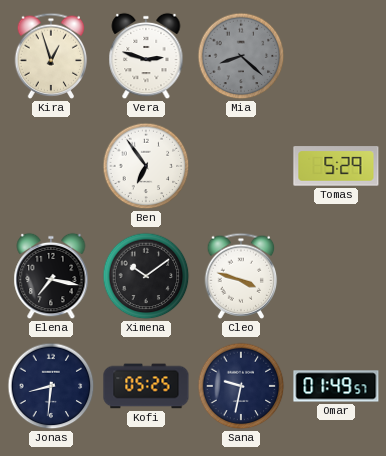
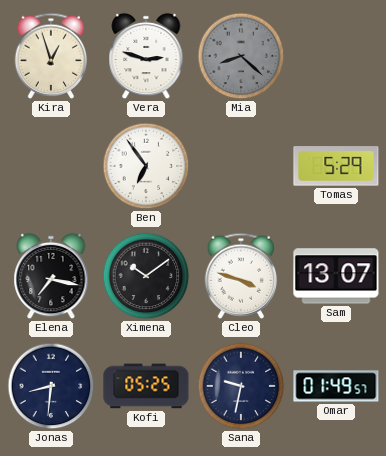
Sam: none -> 13:07 (336, 276)
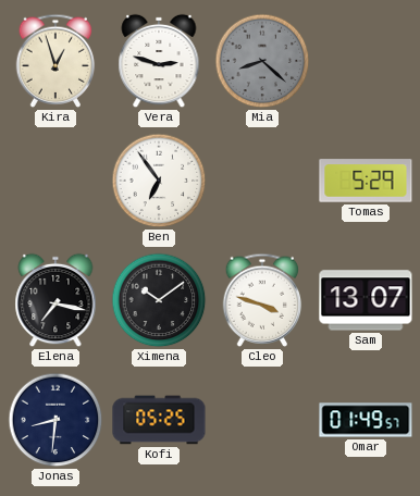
Sana: 9:32 -> none (241, 386)
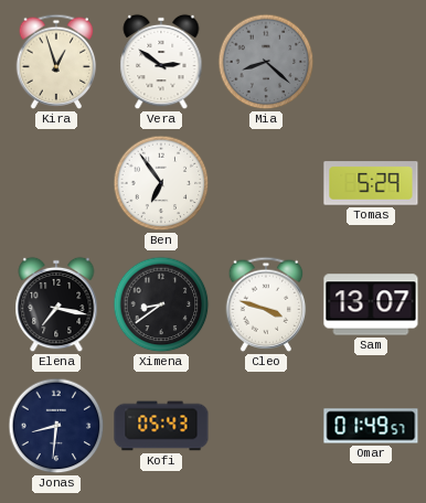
Vera: 2:48 -> 2:51 (161, 62)
Ximena: 10:09 -> 8:39 (161, 304)
Kofi: 05:25 -> 05:43 (161, 426)
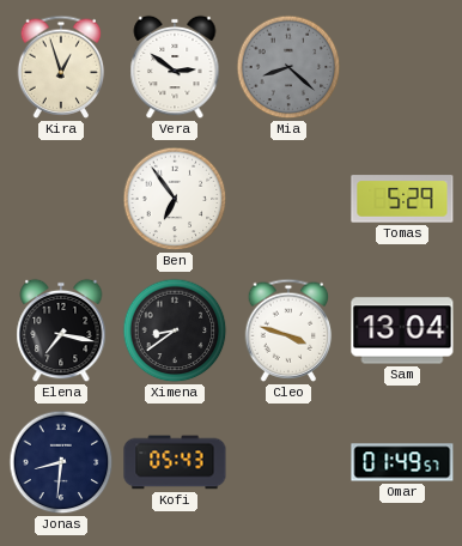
Sam: 13:07 -> 13:04 (402, 330)
